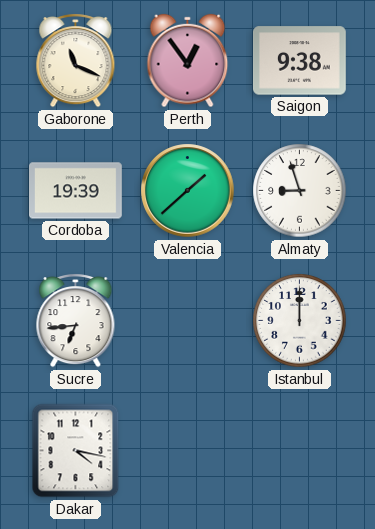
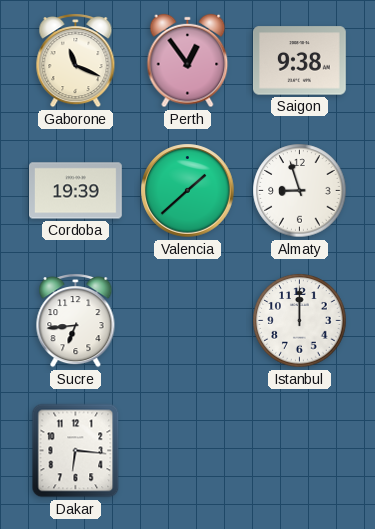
Dakar: 4:17 -> 6:16 (76, 451)
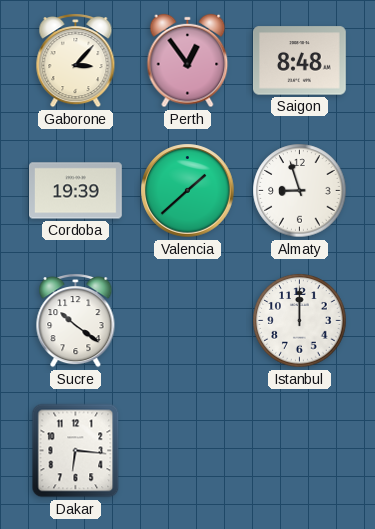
Gaborone: 11:19 -> 3:07 (76, 61)
Saigon: 9:38 -> 8:48 (299, 61)
Sucre: 6:44 -> 10:21 (76, 321)
